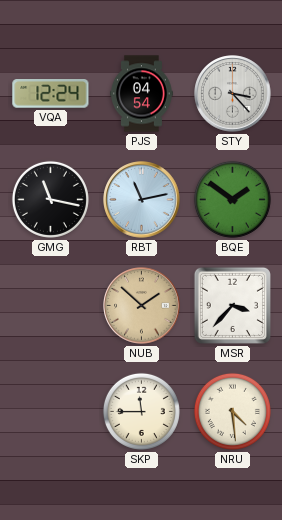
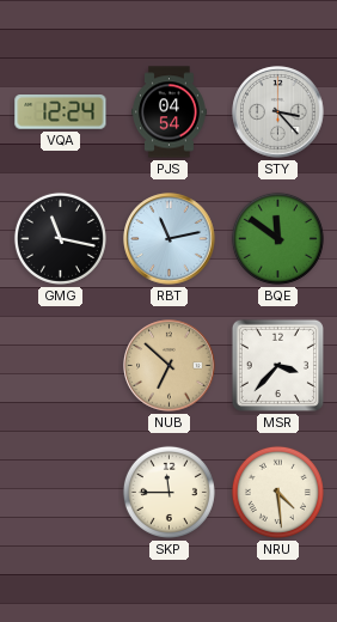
BQE: 1:51 -> 11:51 (277, 238)
NUB: 1:52 -> 6:52 (170, 366)
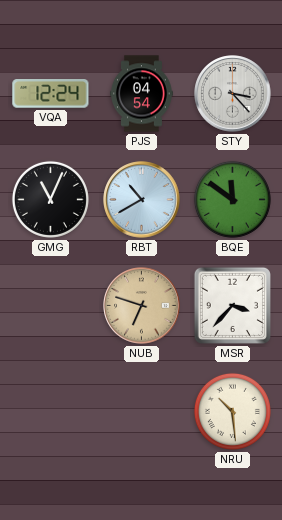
GMG: 11:17 -> 11:04 (50, 199)
RBT: 11:13 -> 10:40 (142, 200)
NUB: 6:52 -> 6:48 (142, 306)
SKP: 11:45 -> none (168, 492)
NRU: 4:29 -> 10:29 (232, 411)
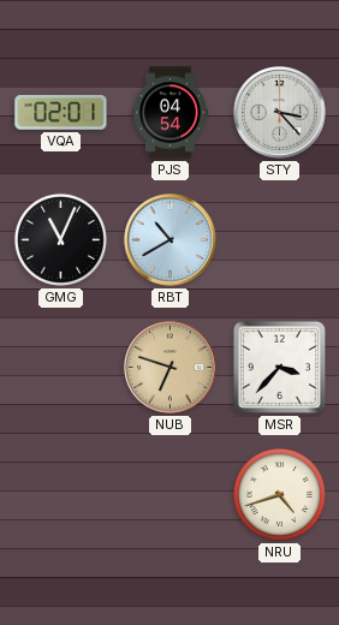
VQA: 12:24 -> 02:01 (61, 113)
BQE: 11:51 -> none (232, 199)
NRU: 10:29 -> 4:42 (279, 494)
